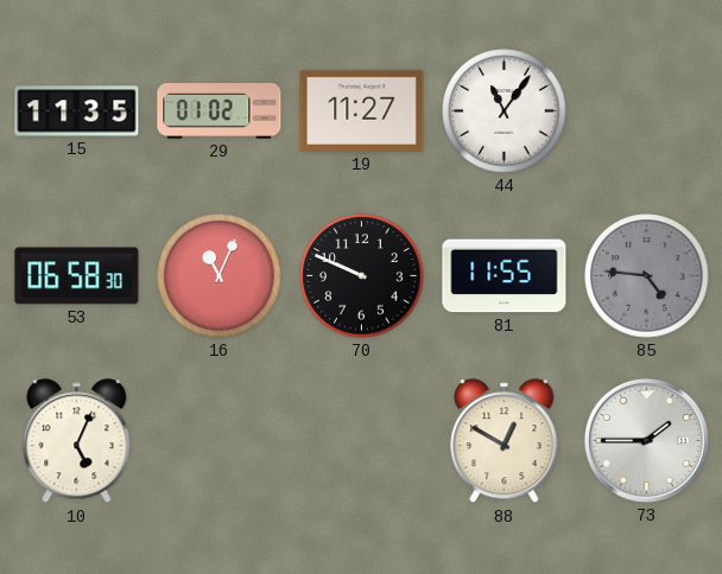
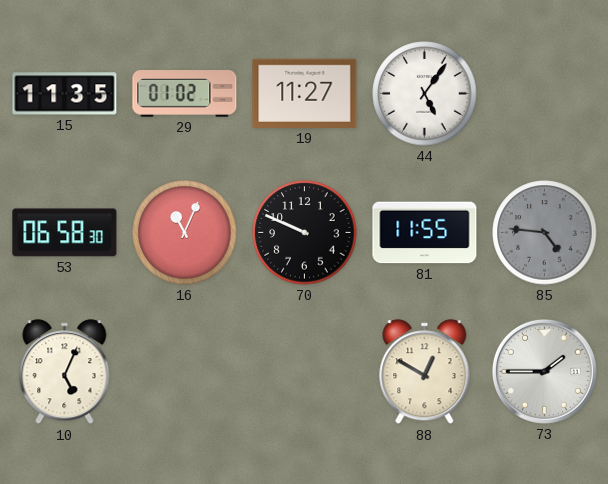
44: 11:06 -> 5:06 (425, 94)
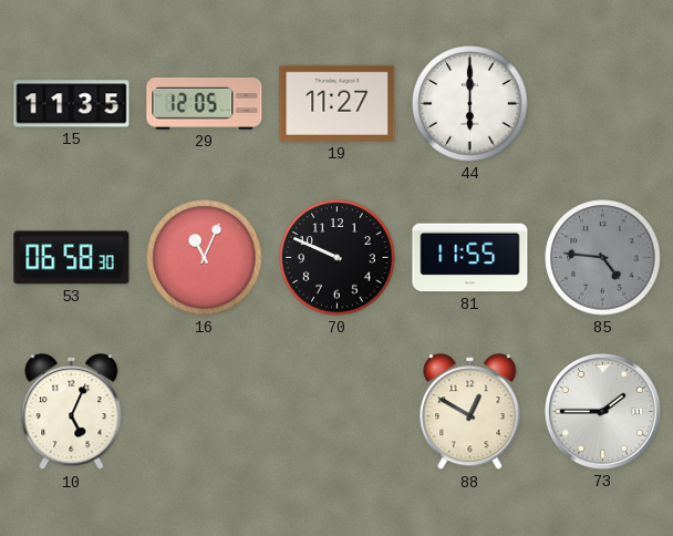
29: 01:02 -> 12:05 (205, 104)
44: 5:06 -> 6:00 (470, 104)
